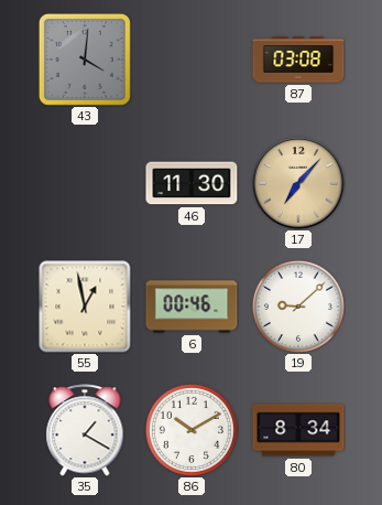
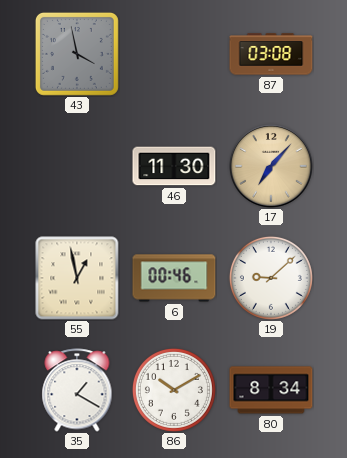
43: 4:01 -> 3:58 (77, 54)
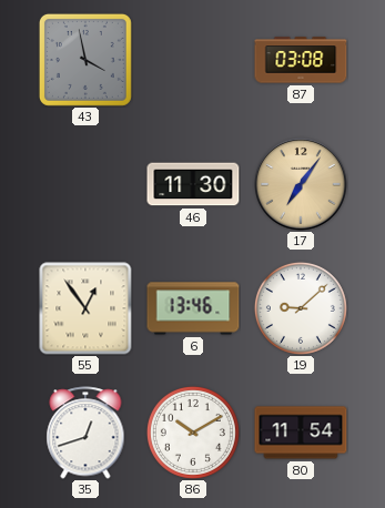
17: 7:07 -> 7:06 (302, 185)
55: 12:58 -> 12:54 (85, 308)
6: 00:46 -> 13:46 (193, 308)
35: 1:20 -> 12:42 (85, 433)
80: 8:34 -> 11:54 (301, 433)
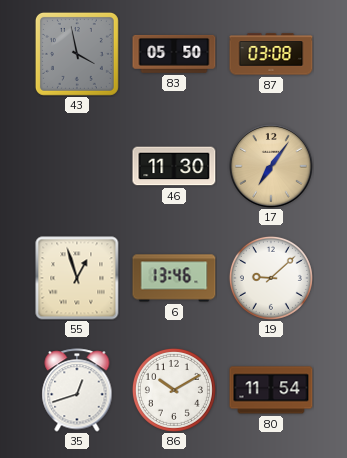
83: none -> 05:50 (174, 54)
55: 12:54 -> 12:57 (77, 278)
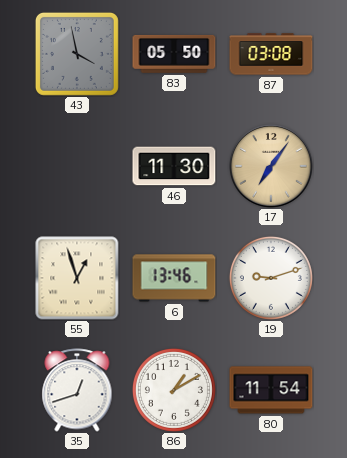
19: 9:08 -> 9:12 (271, 278)
86: 10:10 -> 1:10 (174, 390)
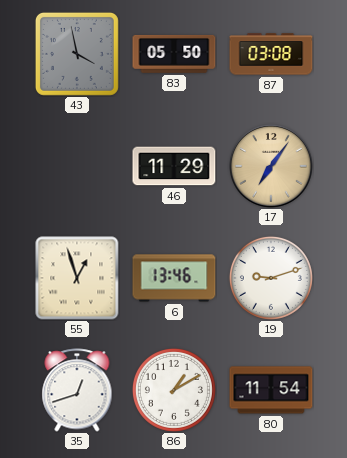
46: 11:30 -> 11:29 (174, 166)
